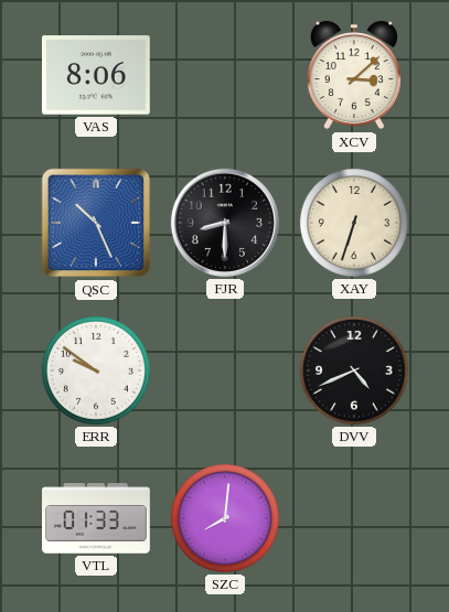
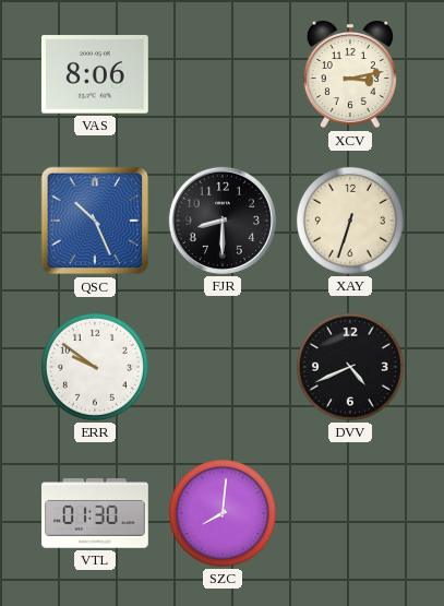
XCV: 3:08 -> 3:13 (350, 74)
VTL: 01:33 -> 01:30 (96, 513)
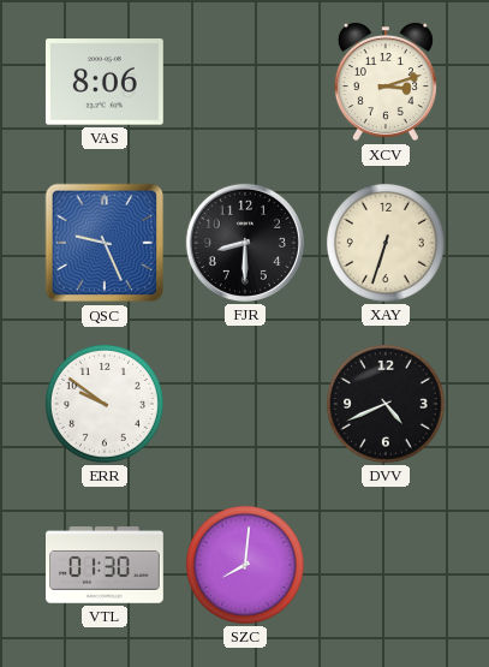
XCV: 3:13 -> 3:12 (386, 82)
QSC: 10:26 -> 9:26 (105, 243)
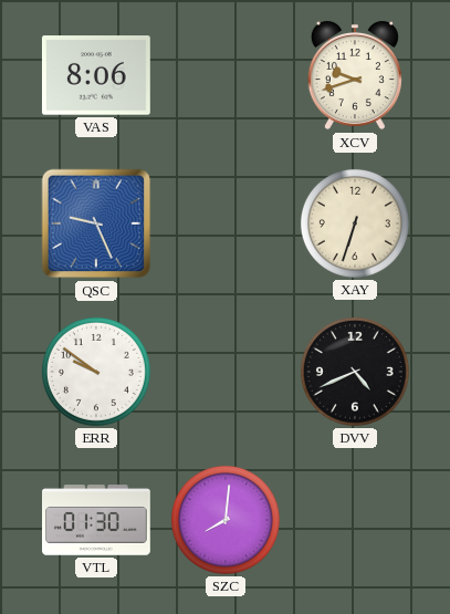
XCV: 3:12 -> 9:42 (355, 75)
FJR: 8:30 -> none (245, 243)
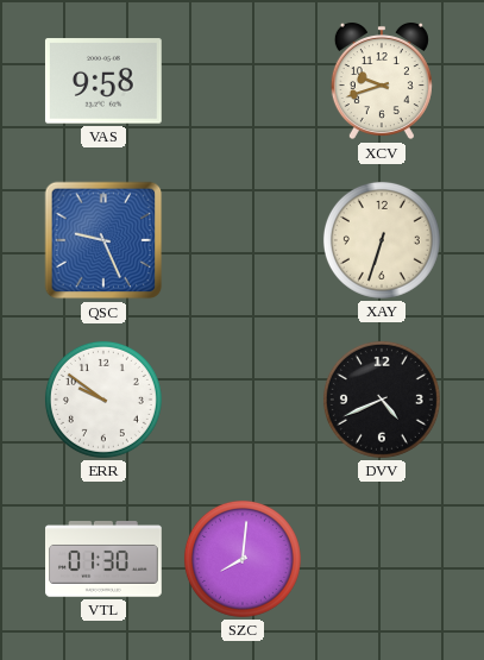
VAS: 8:06 -> 9:58 (103, 81)
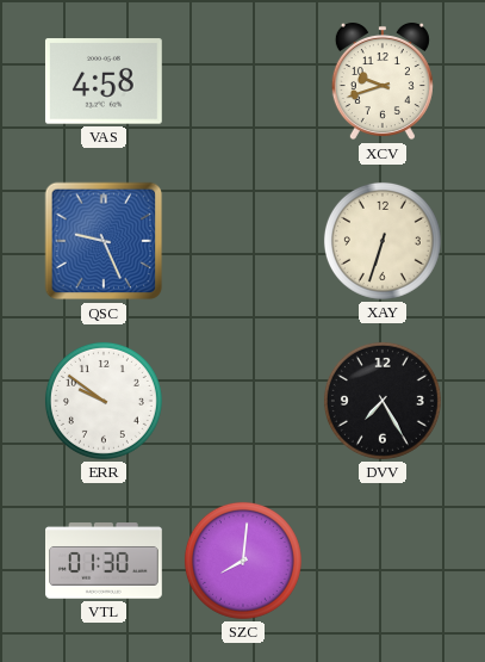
VAS: 9:58 -> 4:58 (104, 81)
DVV: 4:41 -> 7:25 (383, 401)
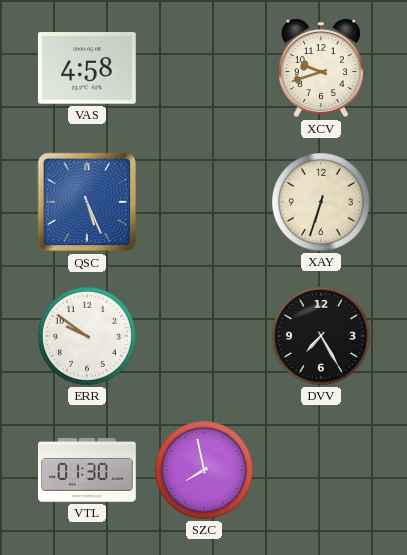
QSC: 9:26 -> 5:26 (87, 202)
SZC: 8:01 -> 7:58 (204, 470)
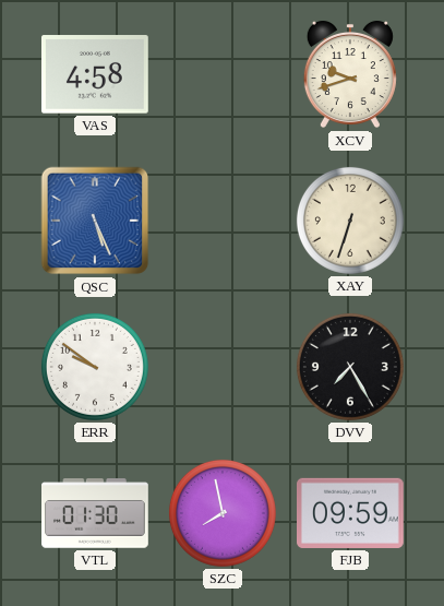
FJB: none -> 09:59 (351, 513)
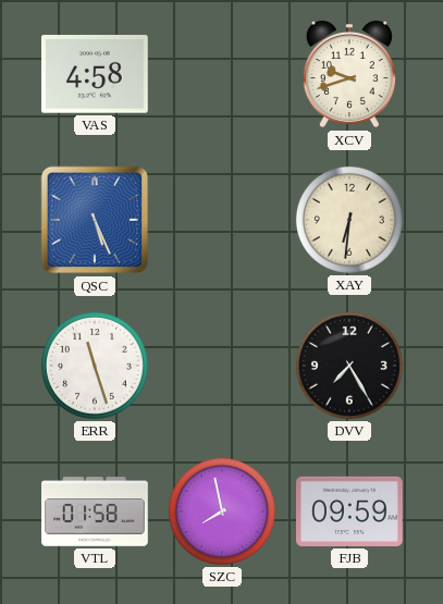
XAY: 6:33 -> 6:31 (349, 220)
ERR: 9:51 -> 11:27 (95, 366)
VTL: 01:30 -> 01:58 (96, 511)
